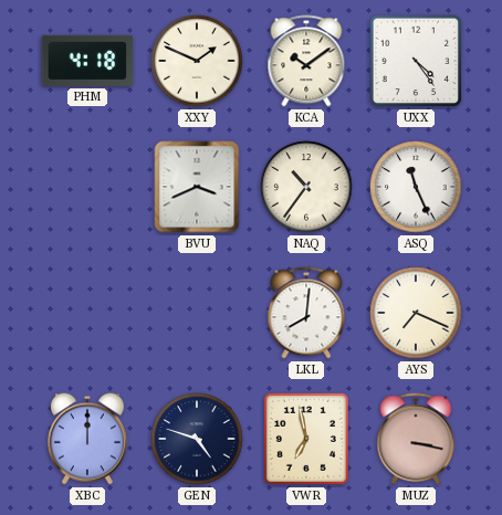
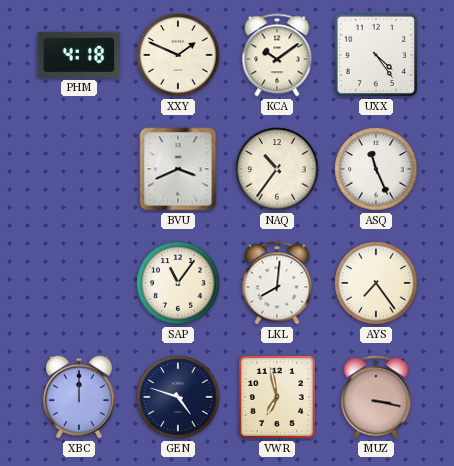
SAP: none -> 11:06 (178, 283)
AYS: 7:19 -> 7:24 (376, 283)
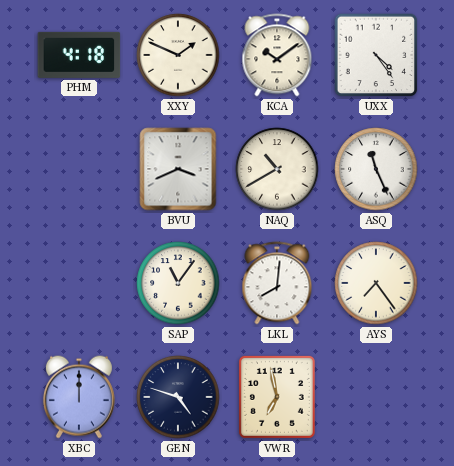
NAQ: 10:36 -> 10:40 (277, 169)
MUZ: 3:17 -> none (376, 397)
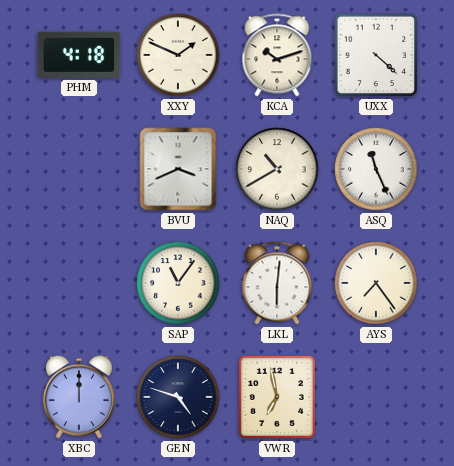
KCA: 10:09 -> 10:12 (277, 55)
UXX: 4:24 -> 4:22 (376, 55)
LKL: 8:01 -> 6:01 (277, 283)
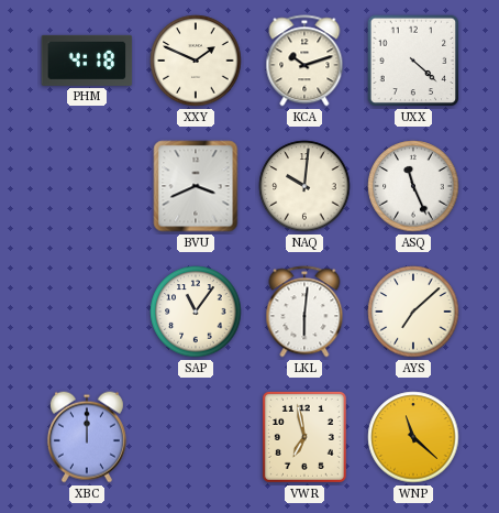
NAQ: 10:40 -> 10:01 (304, 186)
AYS: 7:24 -> 7:08 (413, 312)
GEN: 4:48 -> none (178, 397)
WNP: none -> 11:22 (413, 437)
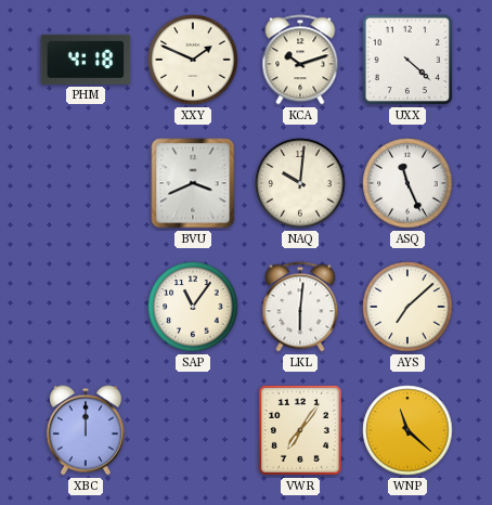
VWR: 6:58 -> 7:06 (300, 430)
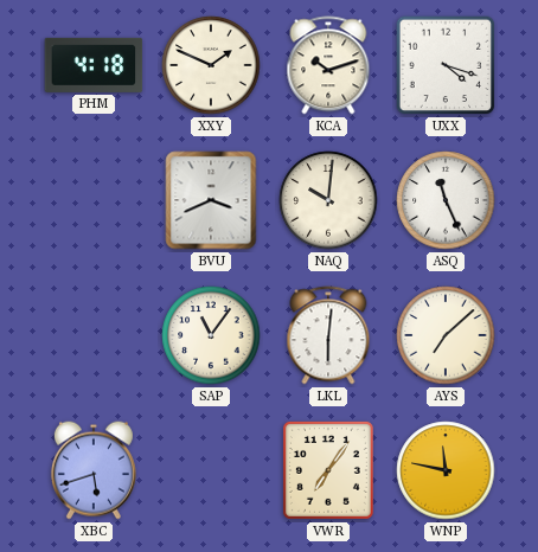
UXX: 4:22 -> 4:18 (446, 65)
XBC: 12:00 -> 5:42 (94, 470)
WNP: 11:22 -> 11:47 (446, 470)
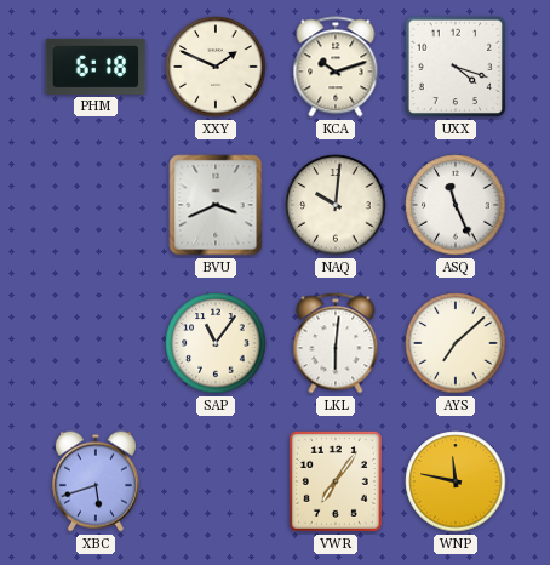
PHM: 4:18 -> 6:18 (96, 67)
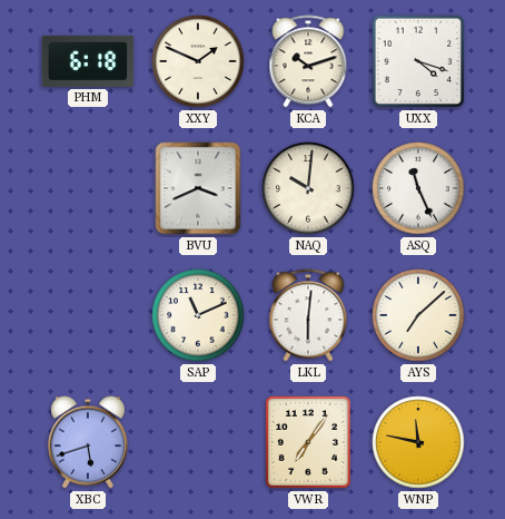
SAP: 11:06 -> 11:11 (198, 315)
